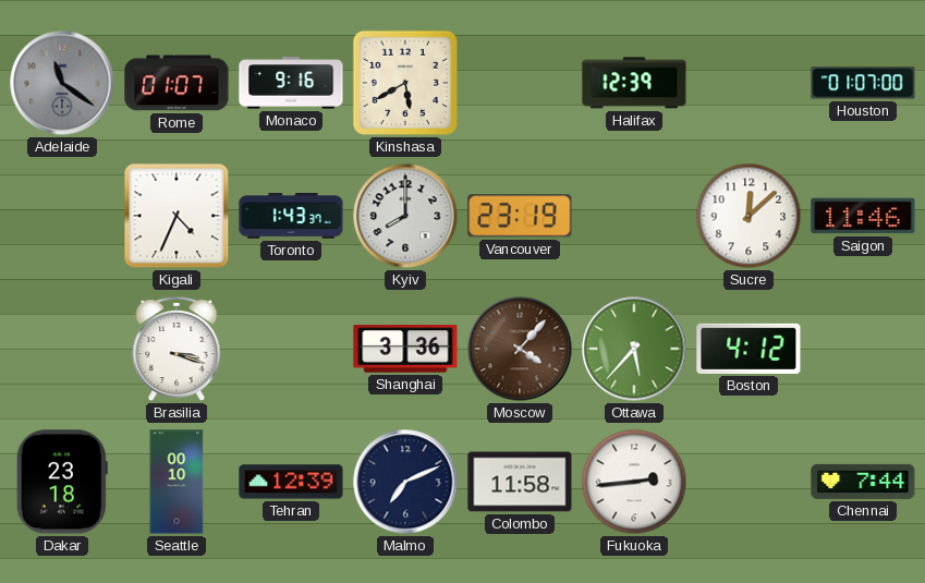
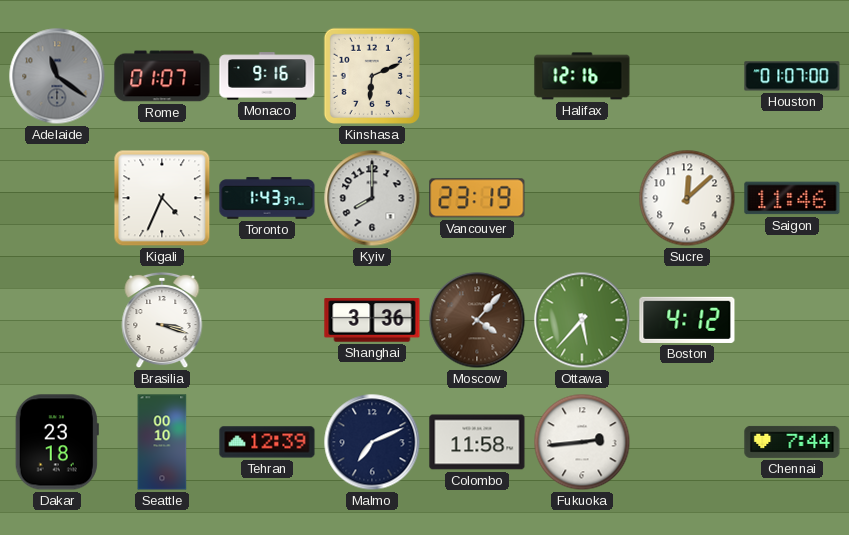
Kinshasa: 5:40 -> 6:11 (372, 76)
Halifax: 12:39 -> 12:16 (582, 76)
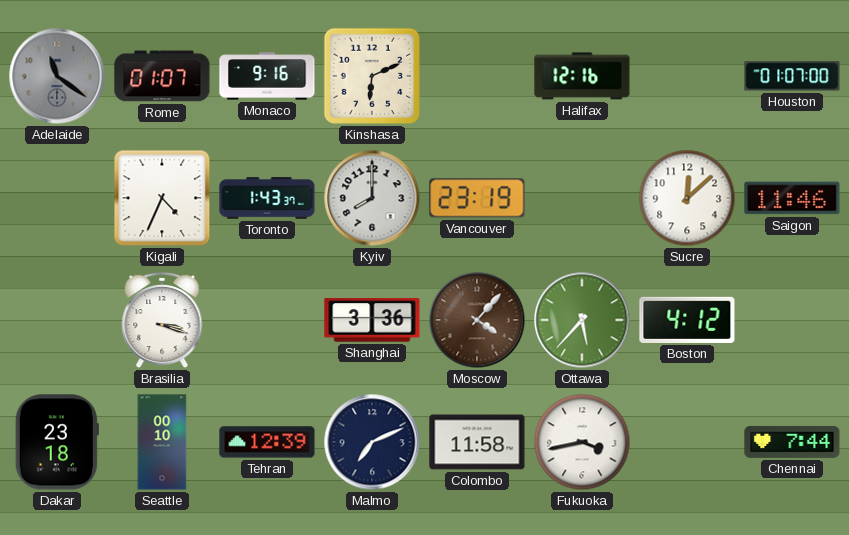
Fukuoka: 2:44 -> 3:43 (582, 442)
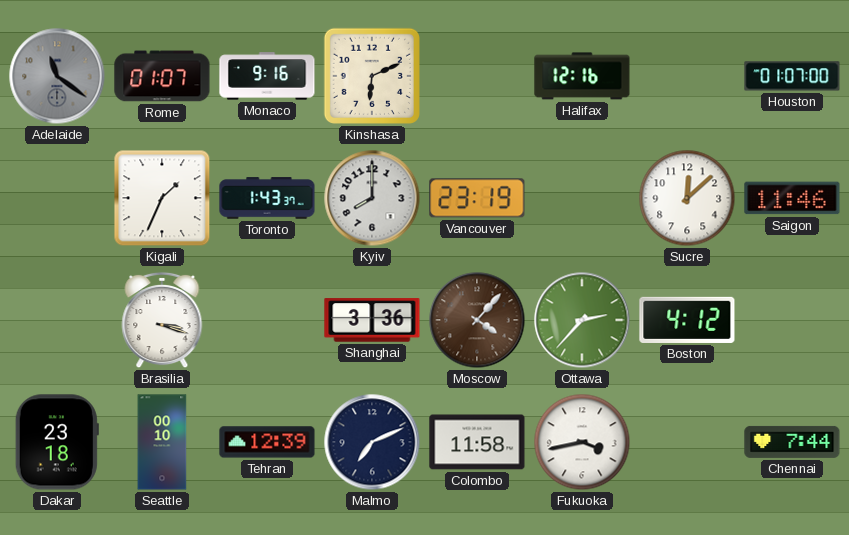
Kigali: 4:34 -> 1:34 (162, 198)
Ottawa: 5:37 -> 2:37 (582, 320)
